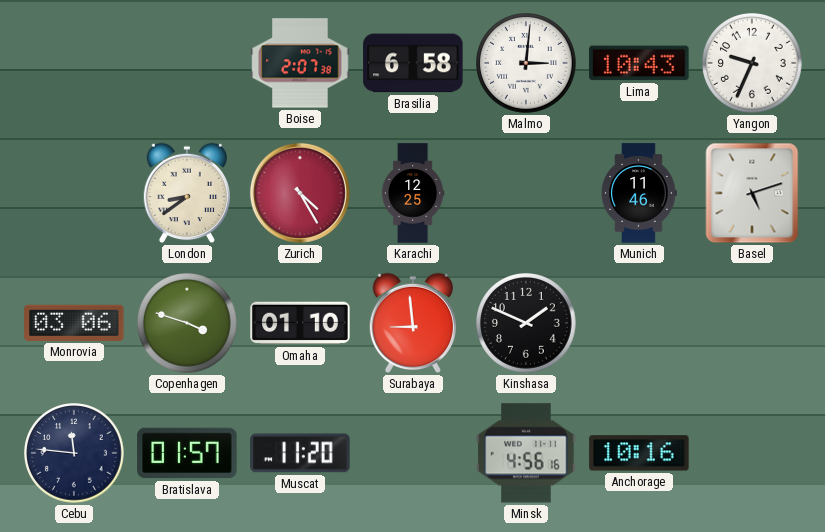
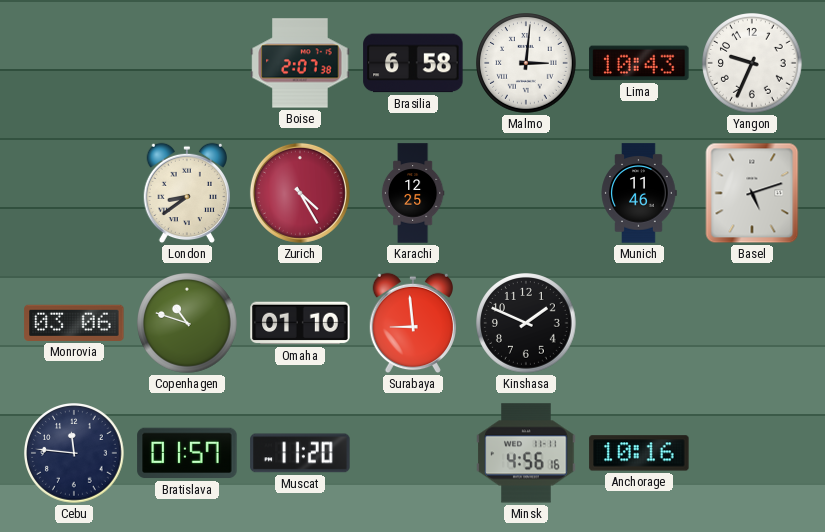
Copenhagen: 3:48 -> 10:48 (187, 323)
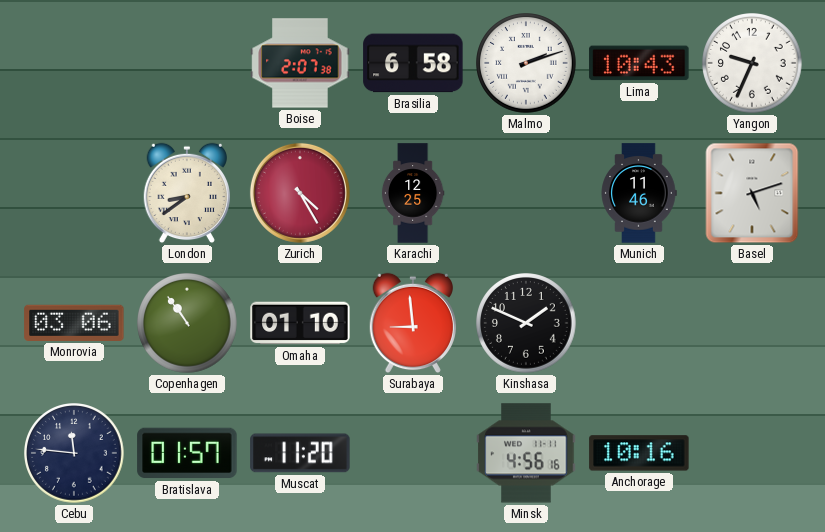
Malmo: 3:01 -> 2:12 (526, 63)
Copenhagen: 10:48 -> 10:54 (187, 323)
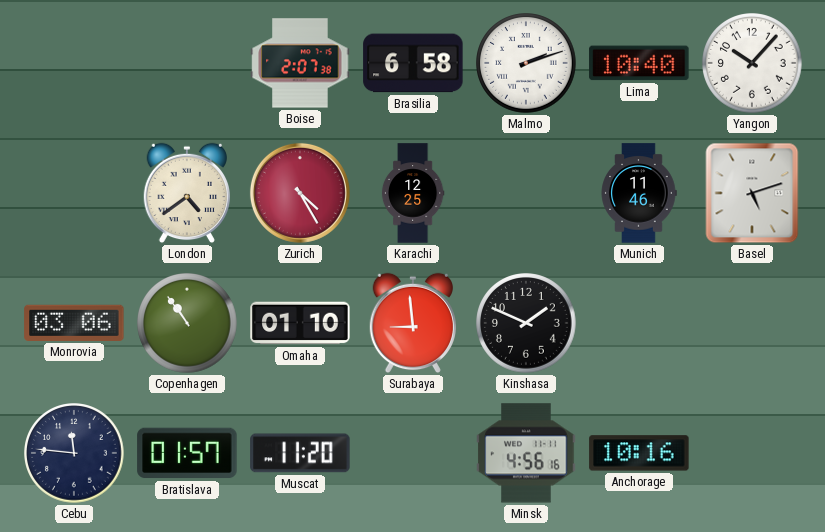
Lima: 10:43 -> 10:40 (639, 63)
Yangon: 9:34 -> 10:07 (752, 63)
London: 8:39 -> 4:39 (186, 193)
